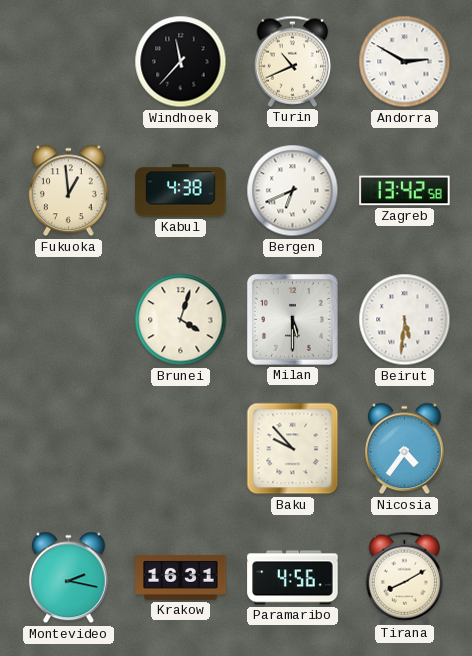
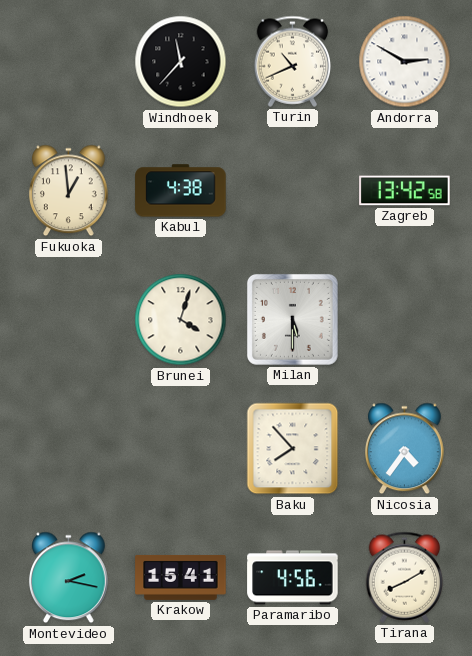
Bergen: 6:41 -> none (293, 191)
Beirut: 5:31 -> none (405, 320)
Baku: 9:53 -> 7:53 (293, 449)
Krakow: 16:31 -> 15:41 (181, 577)
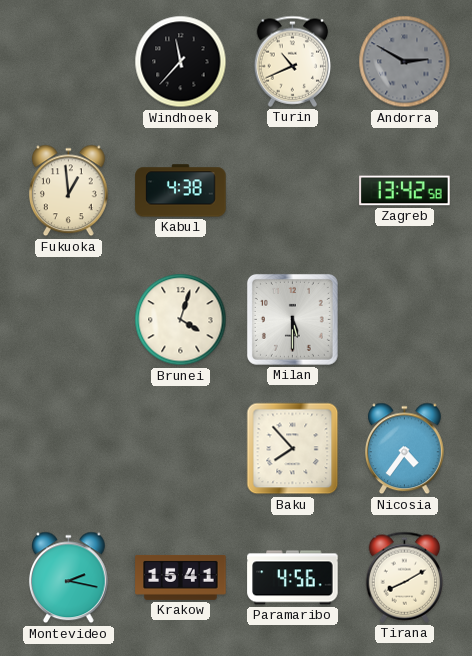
Andorra dial: white -> grey (405, 62)
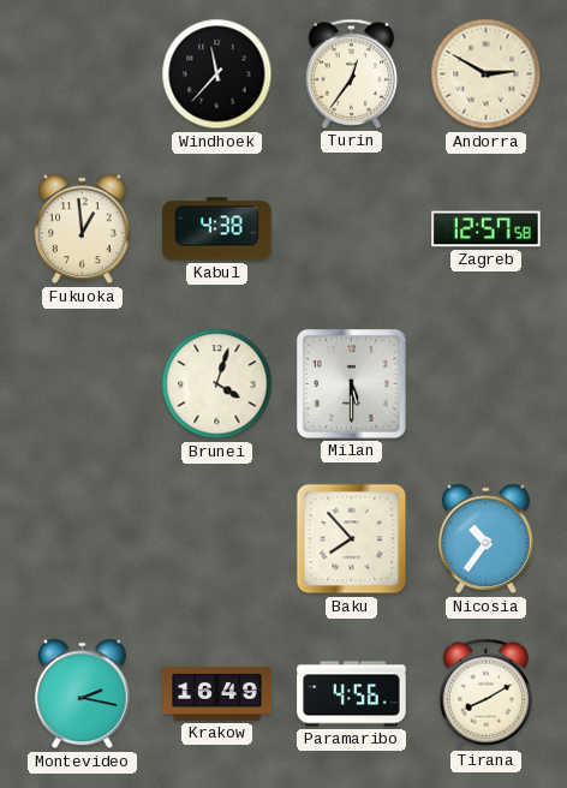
Turin: 10:41 -> 12:36 (352, 73)
Andorra dial: grey -> cream (487, 74)
Zagreb: 13:42 -> 12:57 (487, 229)
Nicosia: 4:36 -> 10:36 (487, 539)
Krakow: 15:41 -> 16:49 (217, 693)
